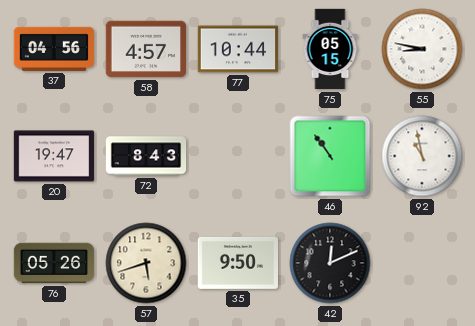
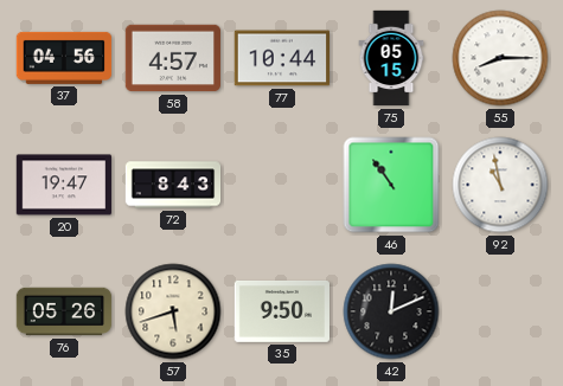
55: 8:47 -> 8:15 (500, 58)
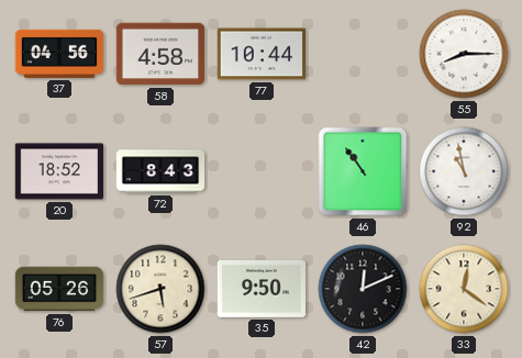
58: 4:57 -> 4:58 (159, 54)
75: 05:15 -> none (391, 58)
20: 19:47 -> 18:52 (59, 171)
33: none -> 12:21 (464, 289)
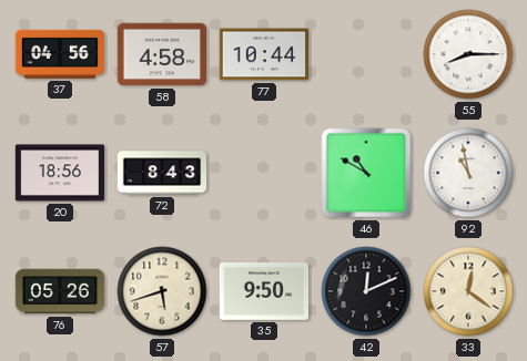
20: 18:52 -> 18:56 (60, 173)
46: 10:54 -> 10:50 (366, 173)
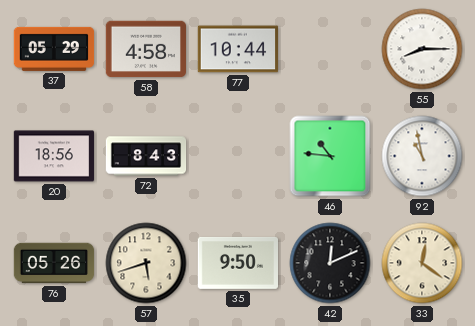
37: 04:56 -> 05:29 (54, 49)
46: 10:50 -> 10:46 (330, 156)
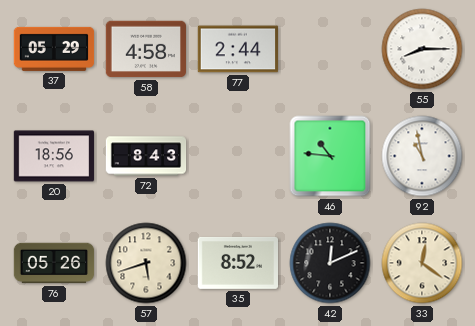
77: 10:44 -> 2:44 (237, 49)
35: 9:50 -> 8:52 (237, 263)
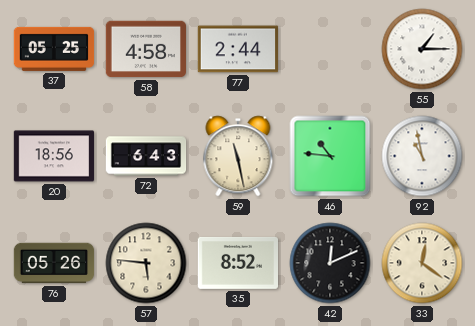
37: 05:29 -> 05:25 (54, 49)
55: 8:15 -> 1:15 (422, 49)
72: 8:43 -> 6:43 (146, 156)
59: none -> 11:28 (238, 156)
57: 5:42 -> 5:46 (146, 263)
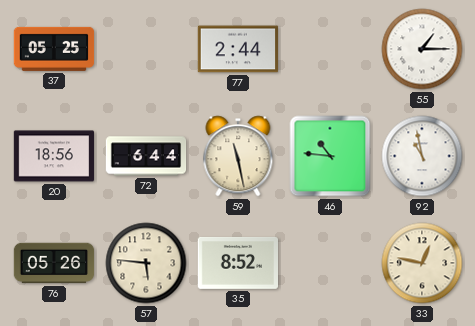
58: 4:58 -> none (145, 49)
72: 6:43 -> 6:44 (146, 156)
42: 12:11 -> none (330, 263)
33: 12:21 -> 12:47 (422, 263)
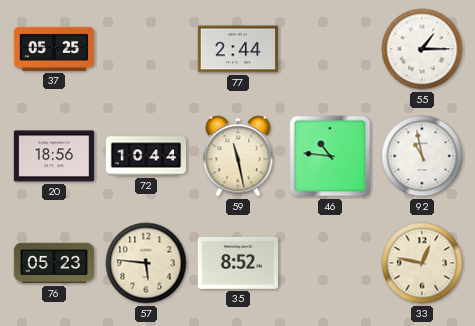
72: 6:44 -> 10:44 (146, 156)
76: 05:26 -> 05:23 (54, 263)
